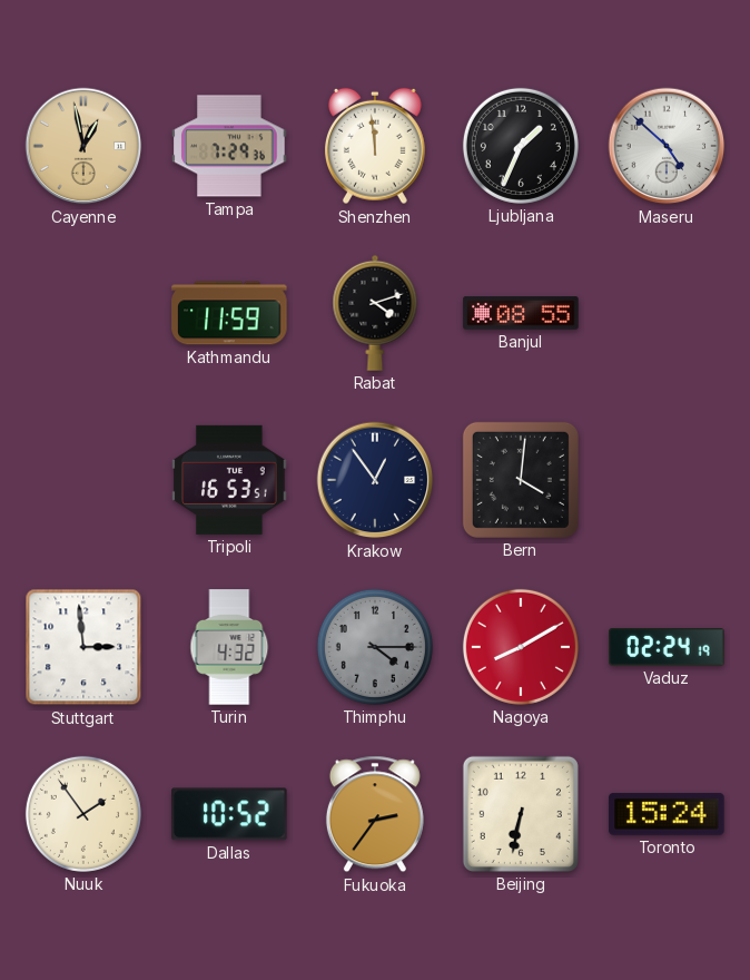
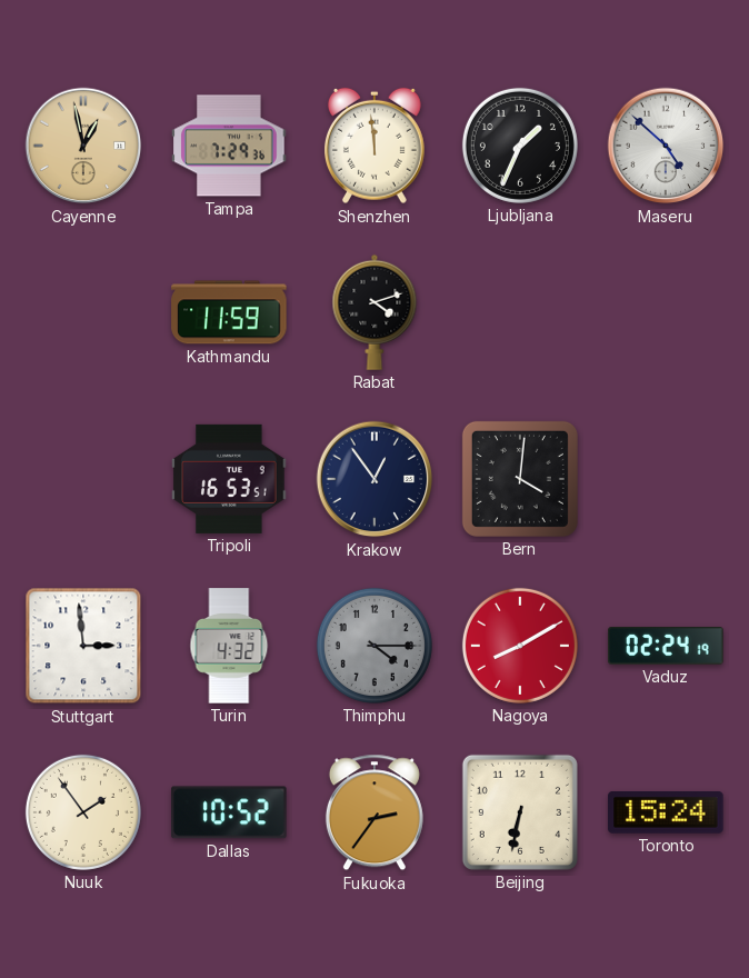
Banjul: 08:55 -> none (521, 313)
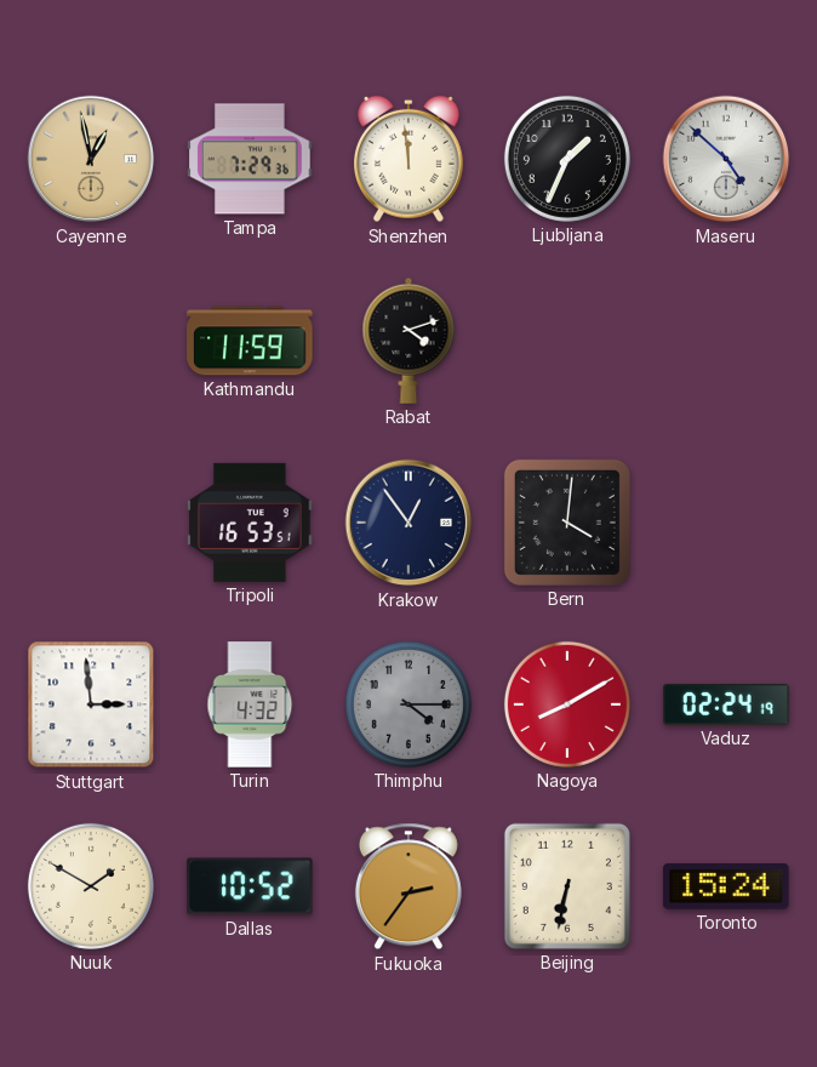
Nuuk: 1:54 -> 1:50 (91, 886)
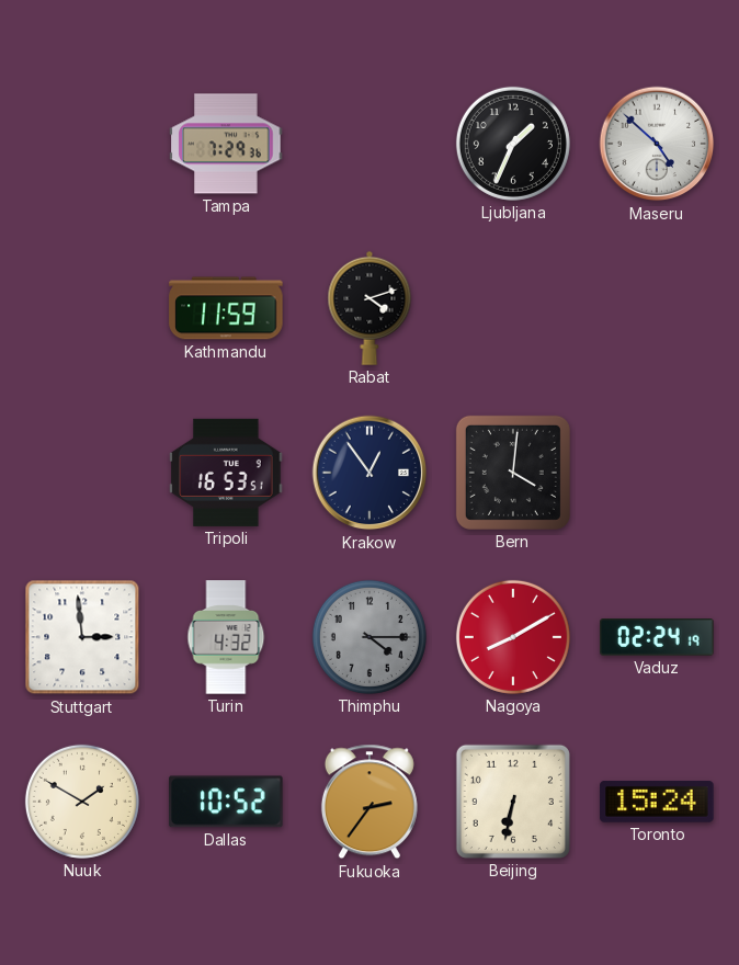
Cayenne: 12:58 -> none (91, 159)
Shenzhen: 11:59 -> none (408, 159)
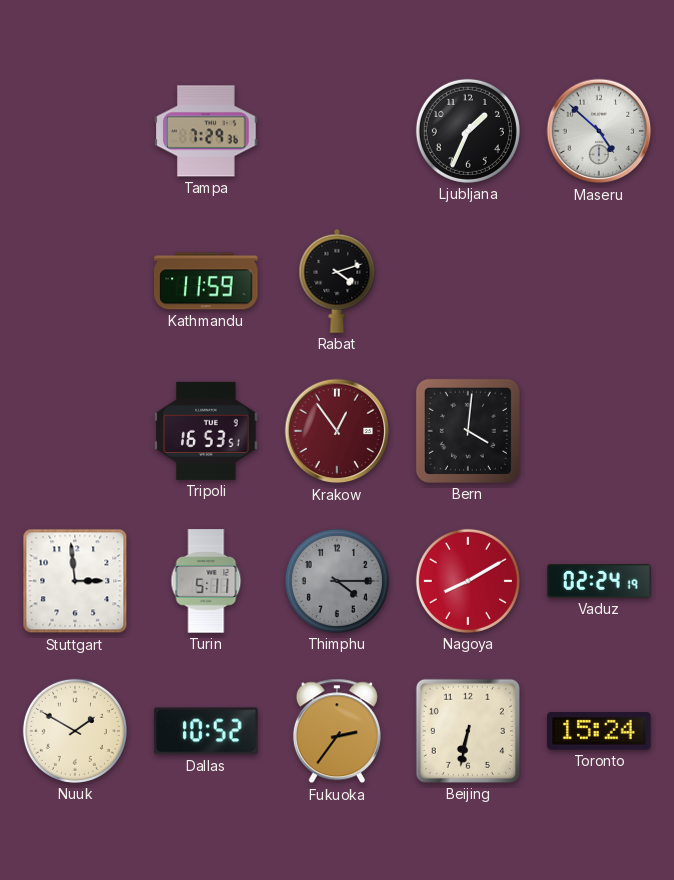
Krakow dial: navy -> burgundy (337, 431)
Turin: 4:32 -> 5:11 (206, 581)
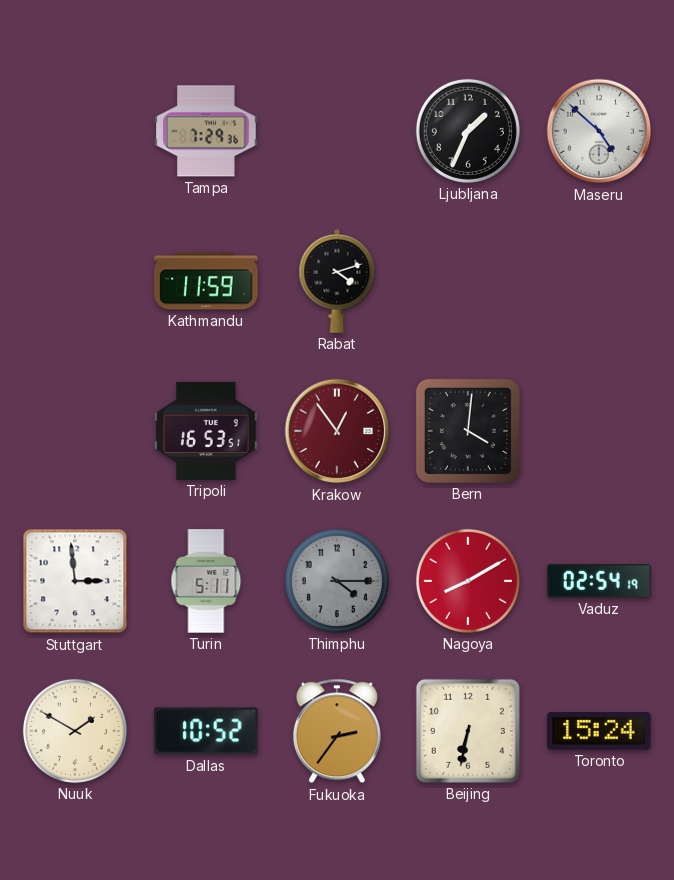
Vaduz: 02:24 -> 02:54 (599, 582)
